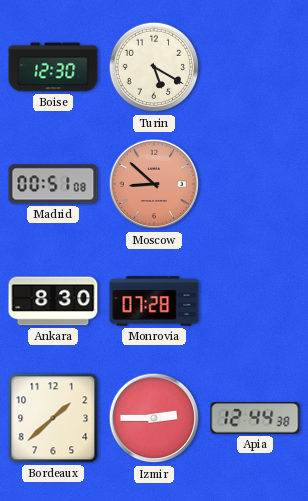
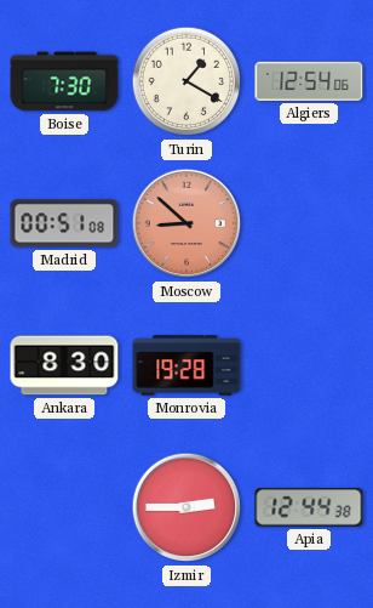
Boise: 12:30 -> 7:30 (64, 81)
Turin: 5:20 -> 1:20 (187, 81)
Algiers: none -> 12:54 (309, 81)
Monrovia: 07:28 -> 19:28 (187, 365)
Bordeaux: 1:38 -> none (53, 418)
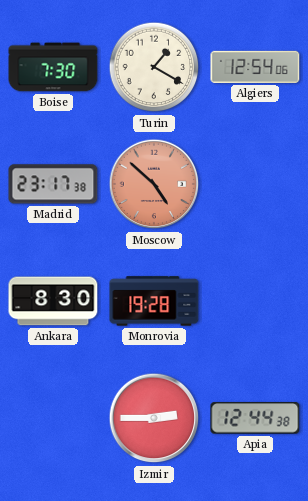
Madrid: 00:51 -> 23:17 (53, 184)
Moscow: 8:52 -> 4:52 (154, 184)
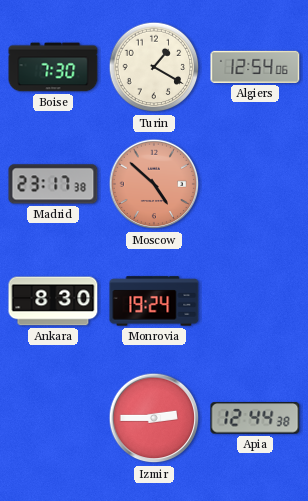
Monrovia: 19:28 -> 19:24 (154, 301)
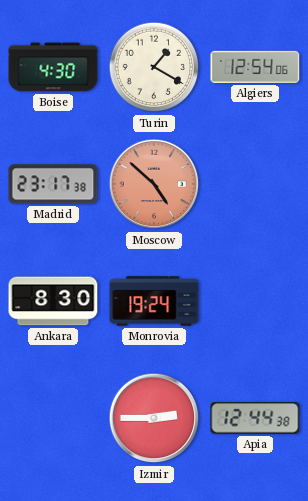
Boise: 7:30 -> 4:30 (53, 67)
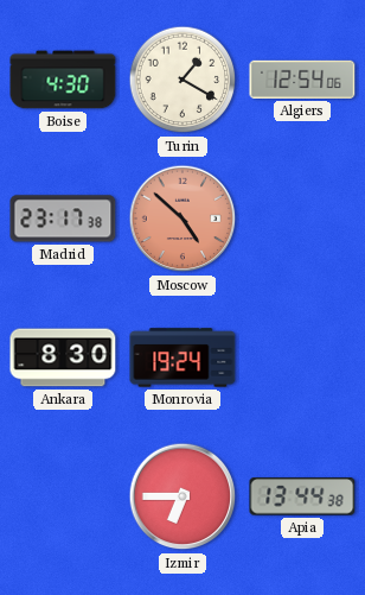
Izmir: 2:45 -> 6:45 (182, 496)
Apia: 12:44 -> 13:44 (302, 496)
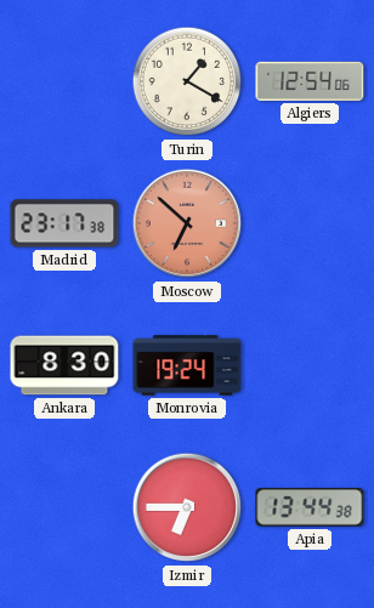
Boise: 4:30 -> none (63, 80)
Moscow: 4:52 -> 6:52 (187, 223)
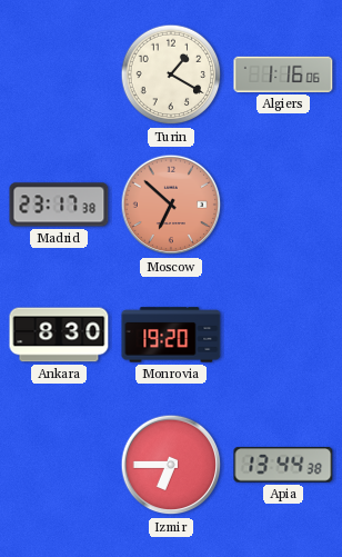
Algiers: 12:54 -> 1:16 (283, 74)
Monrovia: 19:24 -> 19:20 (171, 335)
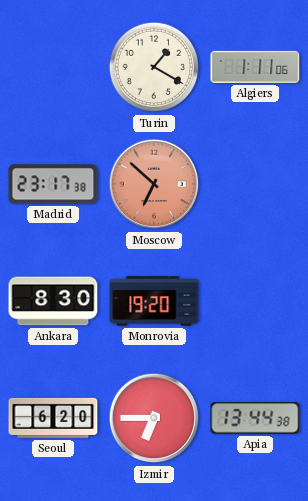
Algiers: 1:16 -> 1:11 (255, 67)
Seoul: none -> 6:20 (53, 418)
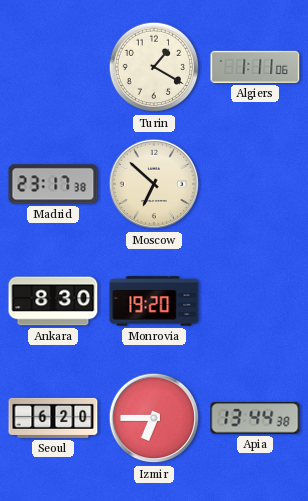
Moscow dial: salmon -> cream (154, 184)
